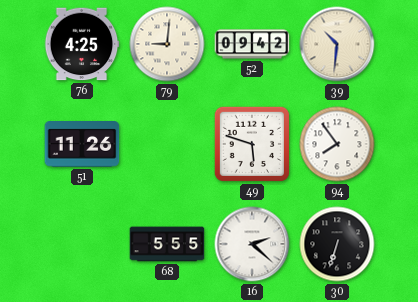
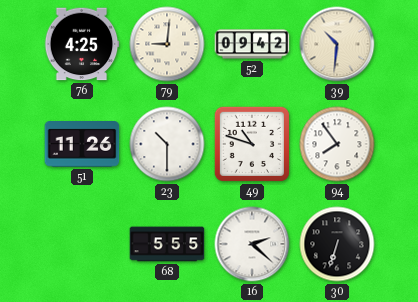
23: none -> 10:30 (167, 144)
49: 5:48 -> 10:48 (252, 144)
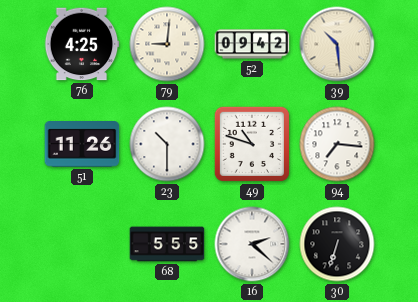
39: 10:31 -> 10:29 (337, 44)
94: 7:54 -> 7:16 (337, 144)
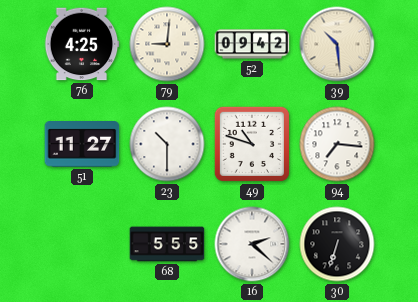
51: 11:26 -> 11:27 (82, 144)
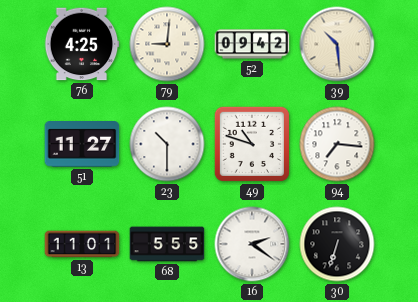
13: none -> 11:01 (82, 244)
16: 2:22 -> 2:21 (252, 244)
